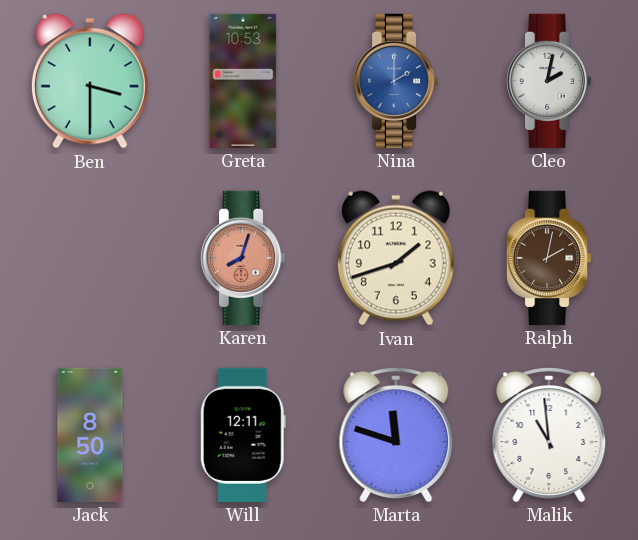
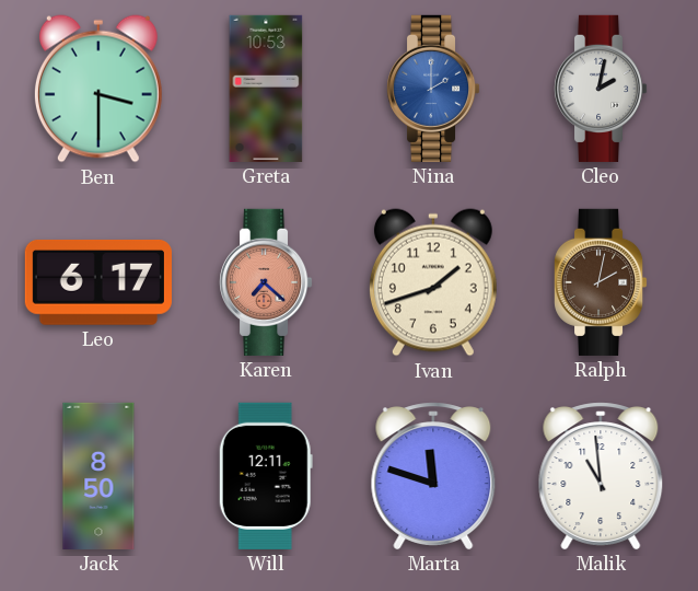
Leo: none -> 6:17 (98, 282)
Karen: 8:03 -> 7:22 (267, 282)
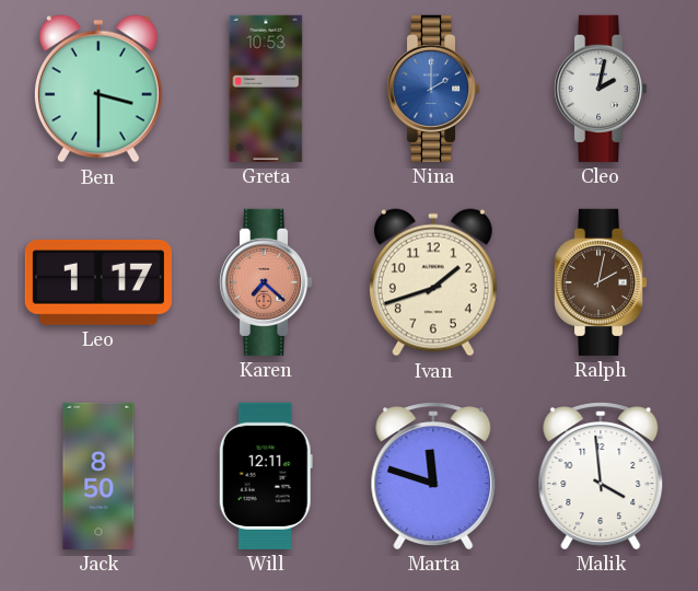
Leo: 6:17 -> 1:17 (98, 282)
Malik: 10:59 -> 3:59 (601, 476)
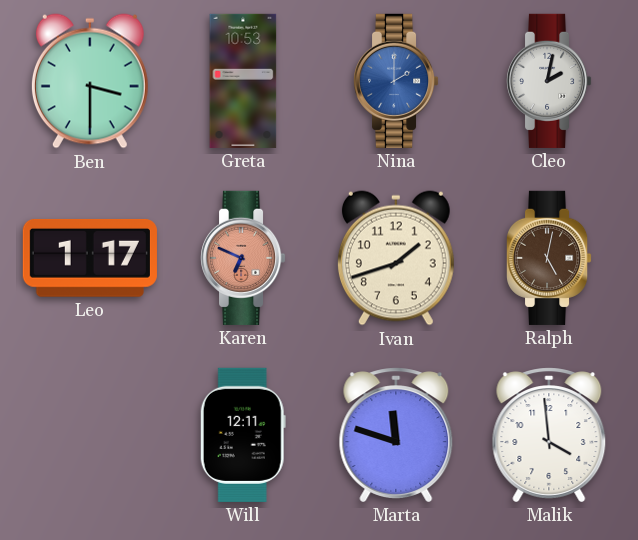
Karen: 7:22 -> 6:49 (244, 258)
Ralph: 2:02 -> 5:02 (550, 258)
Jack: 8:50 -> none (98, 476)
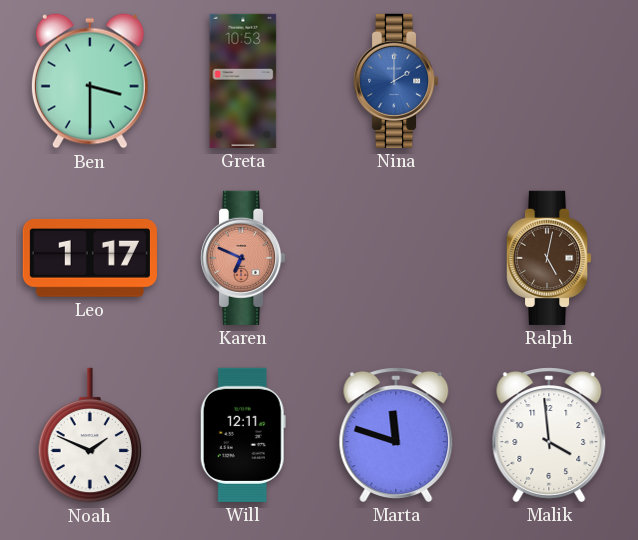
Cleo: 2:02 -> none (550, 81)
Ivan: 1:42 -> none (396, 258)
Noah: none -> 1:49 (90, 435)
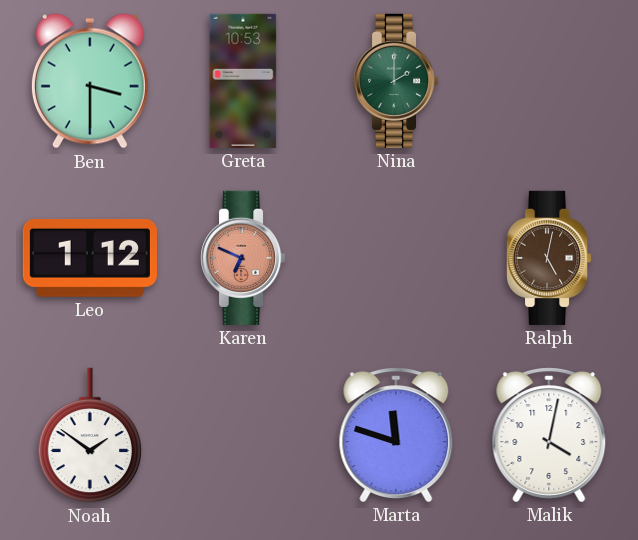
Nina dial: blue -> green (397, 81)
Leo: 1:17 -> 1:12 (90, 258)
Noah: 1:49 -> 1:51 (90, 435)
Will: 12:11 -> none (243, 435)
Malik: 3:59 -> 4:02 (549, 435)
